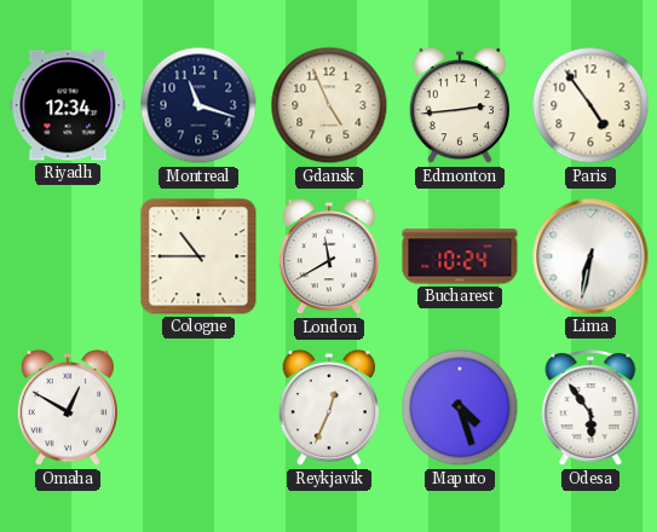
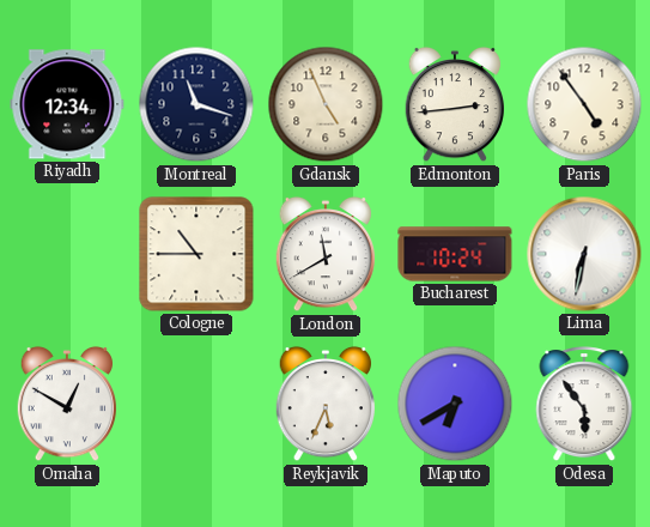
Reykjavik: 12:34 -> 5:34 (326, 404)
Maputo: 4:27 -> 6:40 (455, 404)
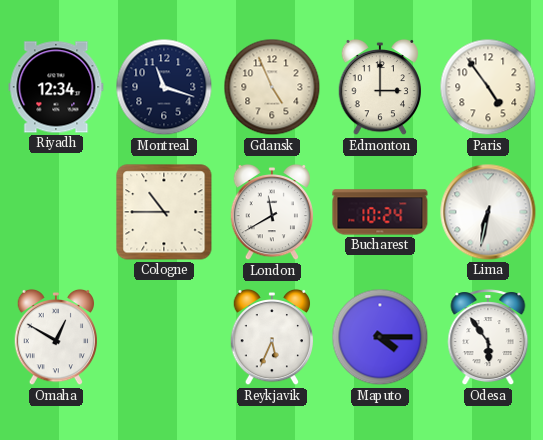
Edmonton: 2:44 -> 3:00 (380, 87)
Maputo: 6:40 -> 4:15 (380, 337)
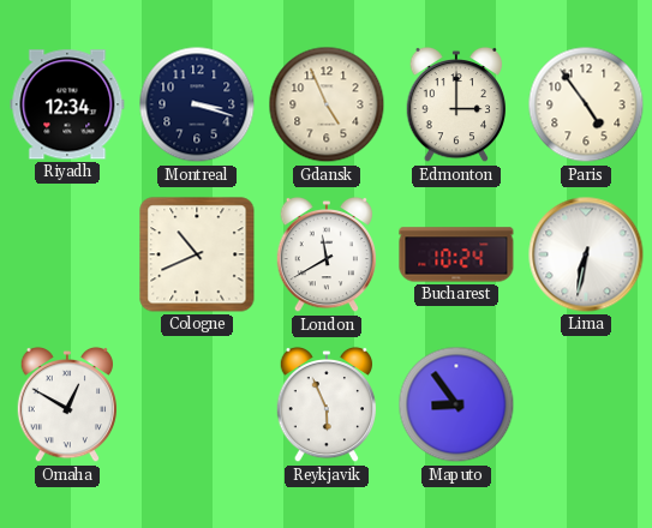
Montreal: 11:18 -> 3:18 (197, 104)
Cologne: 10:45 -> 10:41 (197, 254)
Reykjavik: 5:34 -> 5:56 (327, 404)
Maputo: 4:15 -> 8:54 (456, 404)
Odesa: 5:54 -> none (488, 338)
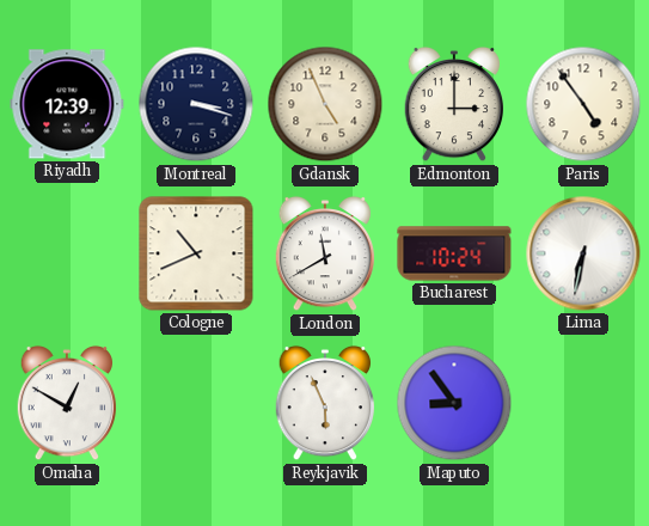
Riyadh: 12:34 -> 12:39 (67, 104)
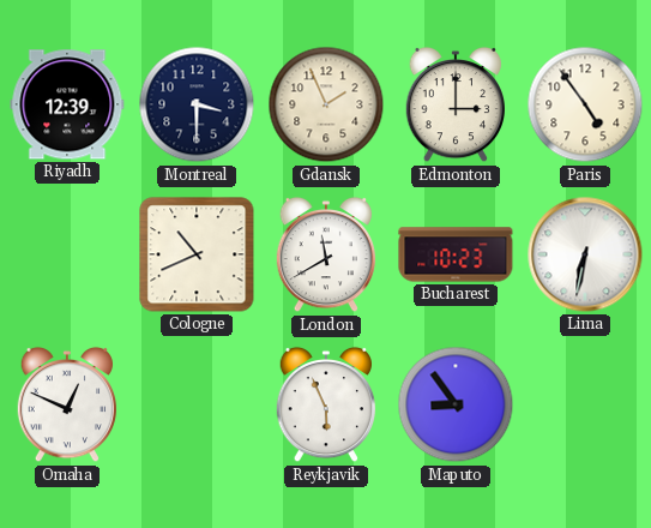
Montreal: 3:18 -> 3:30 (197, 104)
Gdansk: 4:56 -> 1:56 (326, 104)
Bucharest: 10:24 -> 10:23 (456, 254)
Omaha: 12:50 -> 12:49 (67, 404)
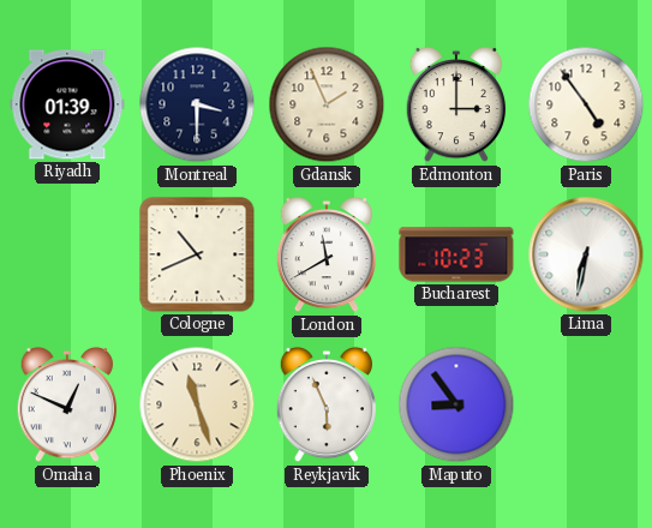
Riyadh: 12:39 -> 01:39 (67, 104)
Phoenix: none -> 11:27 (197, 404)
